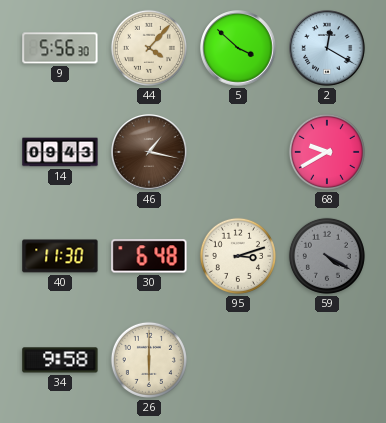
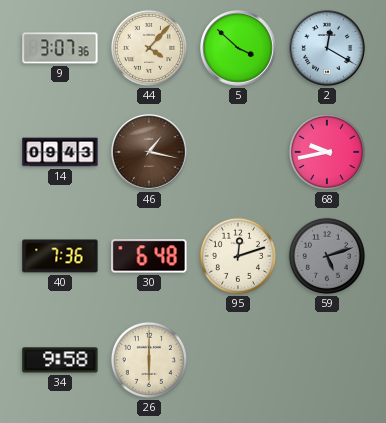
9: 5:56 -> 3:07 (60, 48)
68: 9:40 -> 9:43 (327, 152)
40: 11:30 -> 7:36 (60, 256)
95: 3:12 -> 12:12 (238, 256)
59: 4:20 -> 5:12 (327, 256)
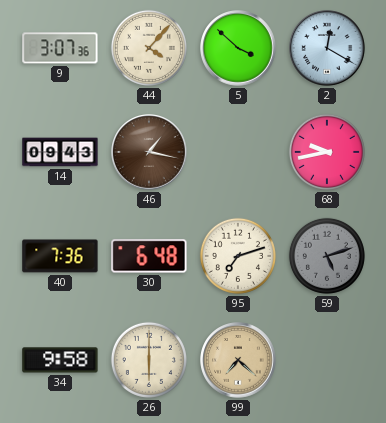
95: 12:12 -> 7:12 (238, 256)
99: none -> 7:22 (238, 360)
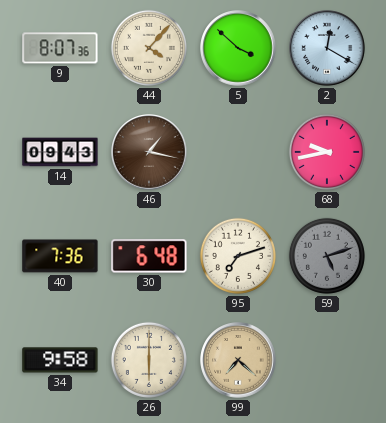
9: 3:07 -> 8:07 (60, 48)
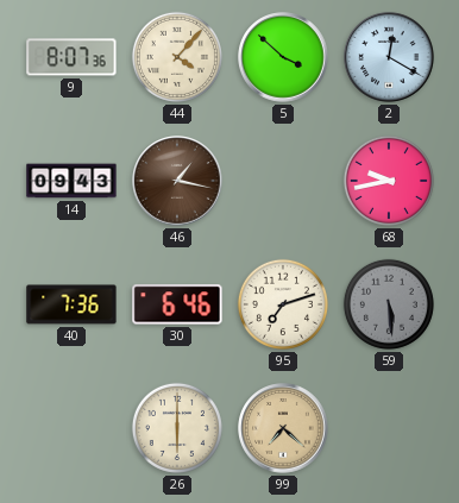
30: 6:48 -> 6:46 (177, 304)
59: 5:12 -> 5:29 (389, 304)
34: 9:58 -> none (60, 360)
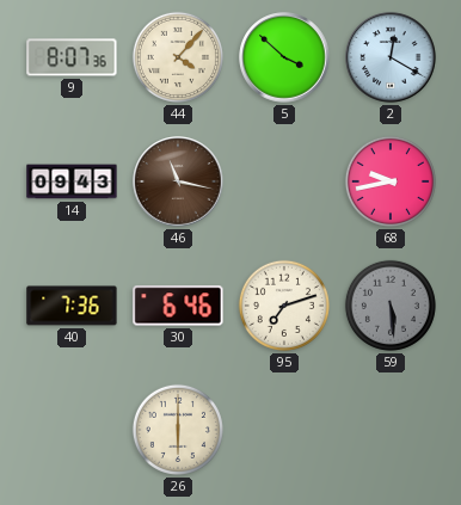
46: 1:17 -> 11:17 (178, 181)
99: 7:22 -> none (283, 428)
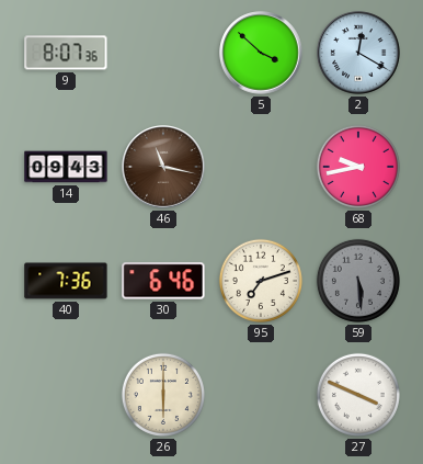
44: 4:07 -> none (178, 57)
27: none -> 3:49 (358, 395)
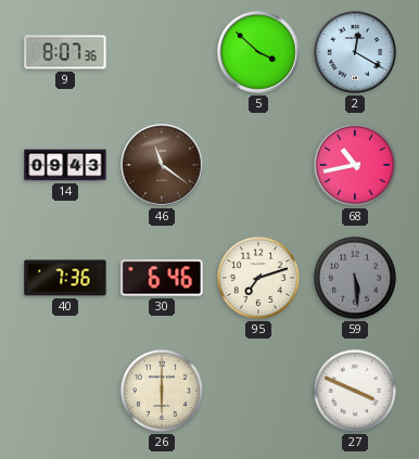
46: 11:17 -> 11:21 (162, 165)
68: 9:43 -> 10:43 (355, 165)
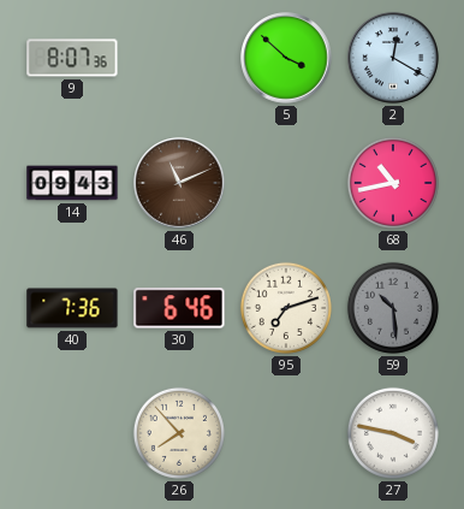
46: 11:21 -> 11:11 (179, 183)
59: 5:29 -> 10:29 (393, 308)
26: 6:00 -> 7:53 (179, 433)
27: 3:49 -> 3:47 (393, 433)
